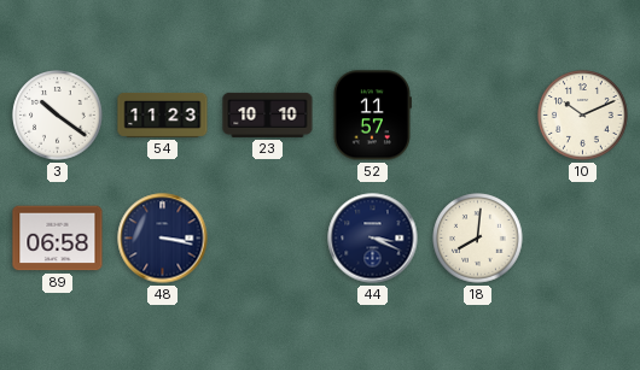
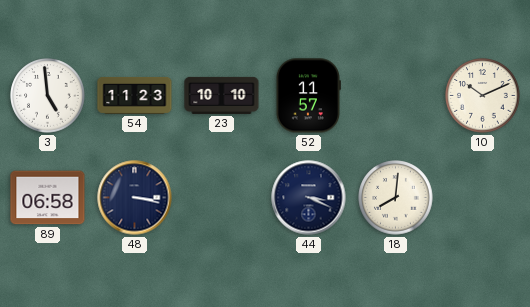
3: 10:21 -> 4:59 (48, 96)
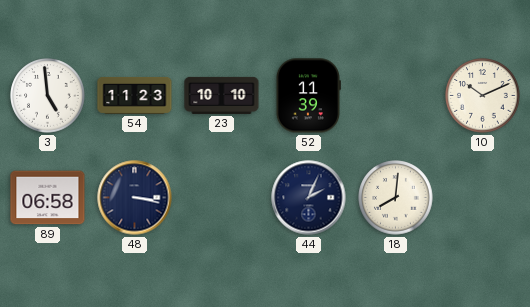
52: 11:57 -> 11:39 (308, 96)
44: 3:19 -> 2:04 (309, 198)
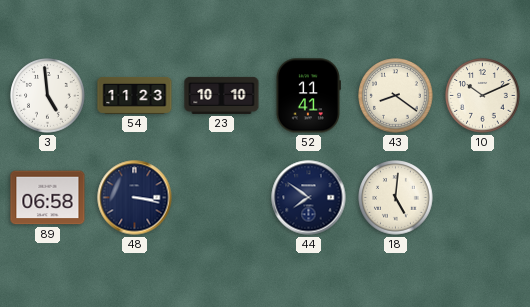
52: 11:39 -> 11:41 (308, 96)
43: none -> 8:21 (396, 96)
44: 2:04 -> 7:51 (309, 198)
18: 8:01 -> 5:01 (396, 198)
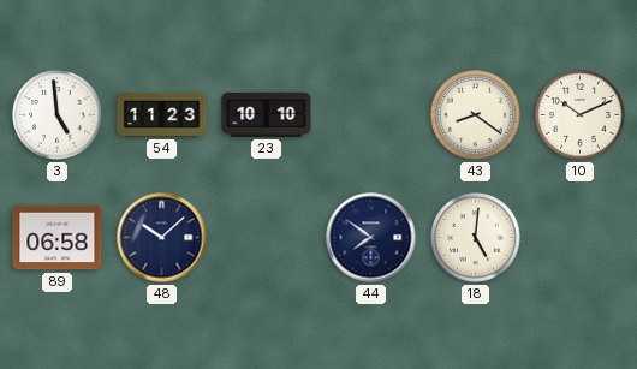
52: 11:41 -> none (308, 96)
48: 3:17 -> 10:08 (162, 238)
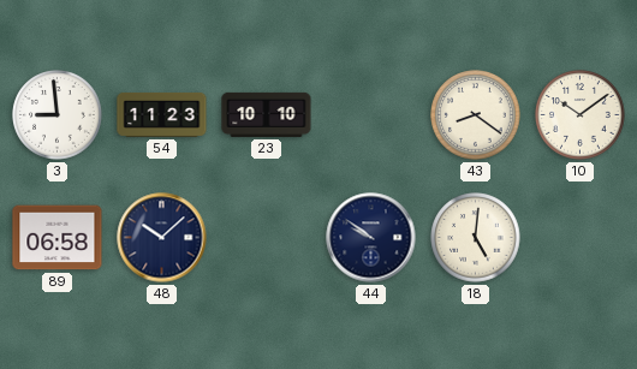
3: 4:59 -> 8:59 (58, 115)
10: 10:11 -> 10:09 (581, 115)
44: 7:51 -> 9:51 (371, 238)
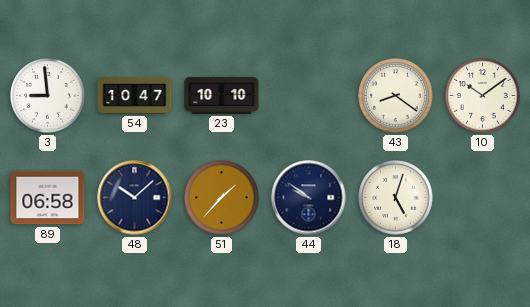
54: 11:23 -> 10:47 (135, 95)
51: none -> 1:37 (222, 198)
18: 5:01 -> 5:03 (396, 198)
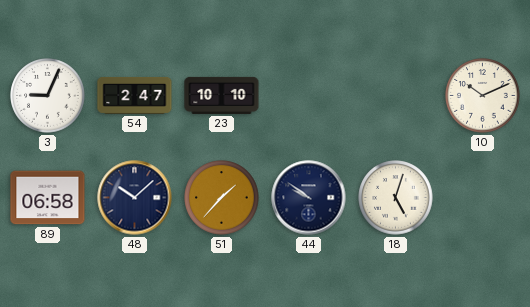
3: 8:59 -> 9:04 (48, 96)
54: 10:47 -> 2:47 (135, 95)
43: 8:21 -> none (396, 96)
10: 10:09 -> 10:11 (483, 96)
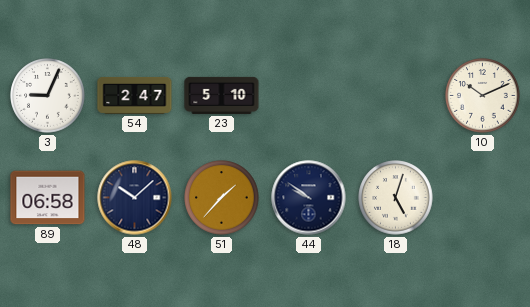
23: 10:10 -> 5:10 (222, 95)
